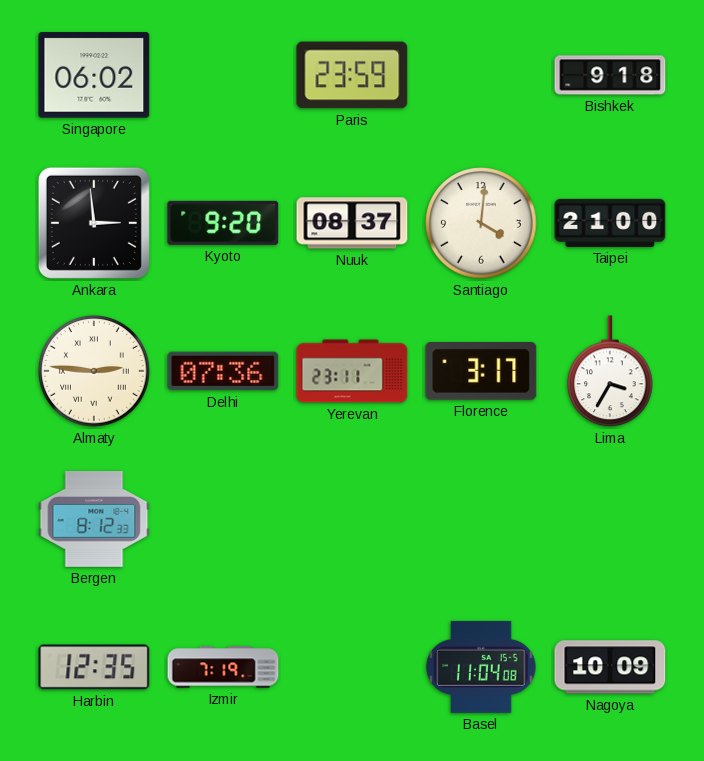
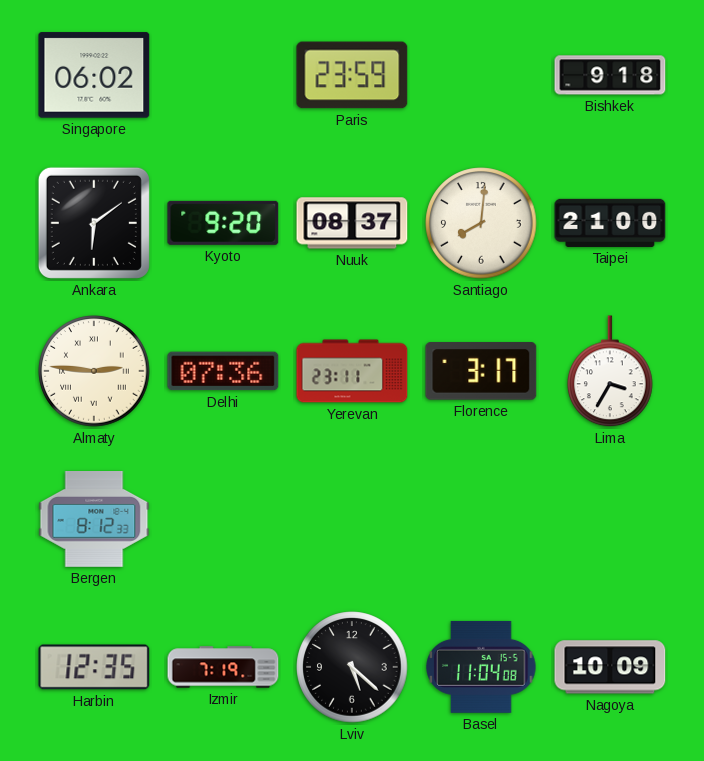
Ankara: 2:59 -> 6:09 (94, 223)
Santiago: 4:01 -> 8:01 (481, 223)
Lviv: none -> 5:22 (352, 667)
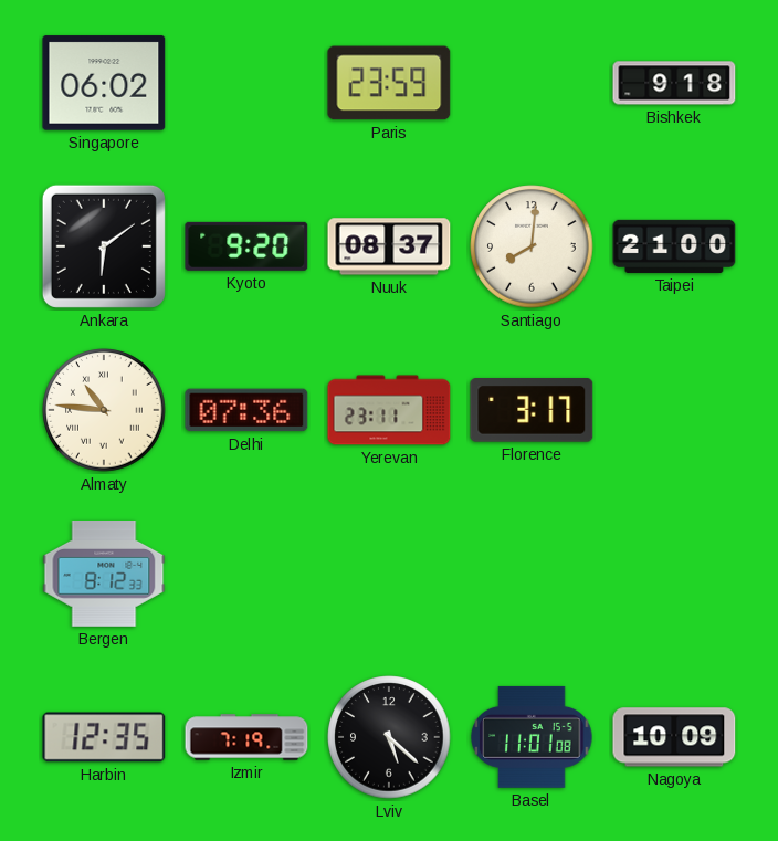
Almaty: 2:46 -> 10:46 (104, 410)
Lima: 3:35 -> none (610, 372)
Basel: 11:04 -> 11:01 (532, 737)
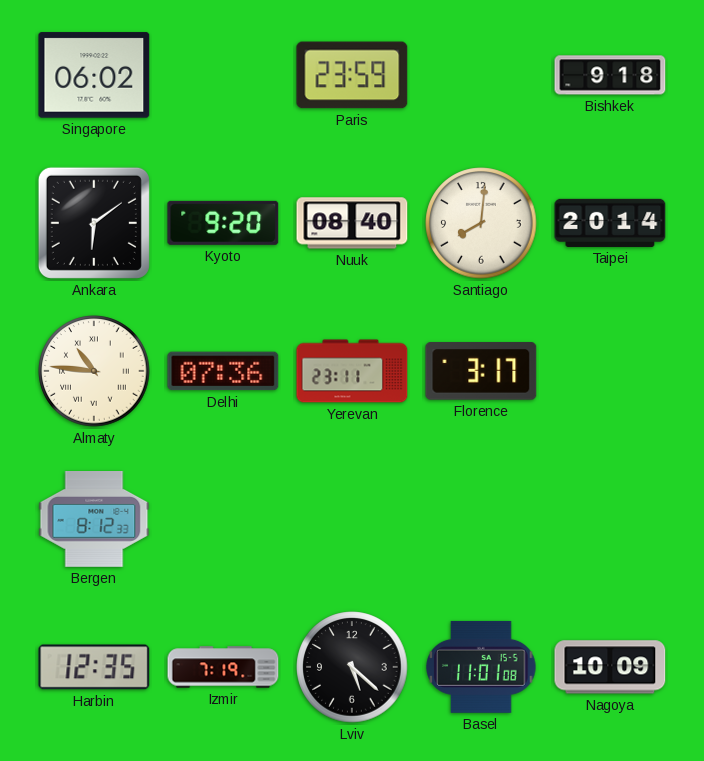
Nuuk: 08:37 -> 08:40 (352, 223)
Taipei: 21:00 -> 20:14 (610, 223)
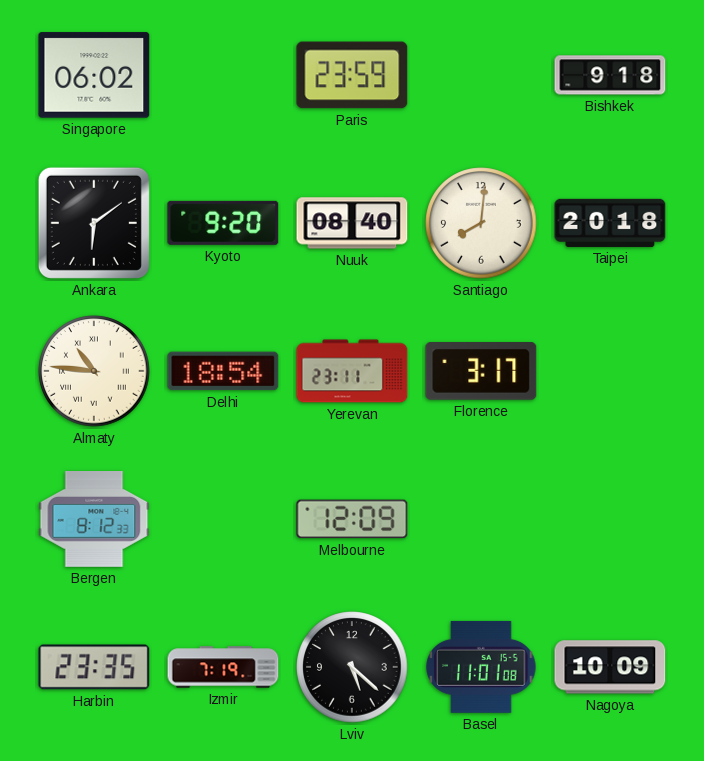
Taipei: 20:14 -> 20:18 (610, 223)
Delhi: 07:36 -> 18:54 (223, 371)
Melbourne: none -> 12:09 (352, 519)
Harbin: 12:35 -> 23:35 (94, 667)
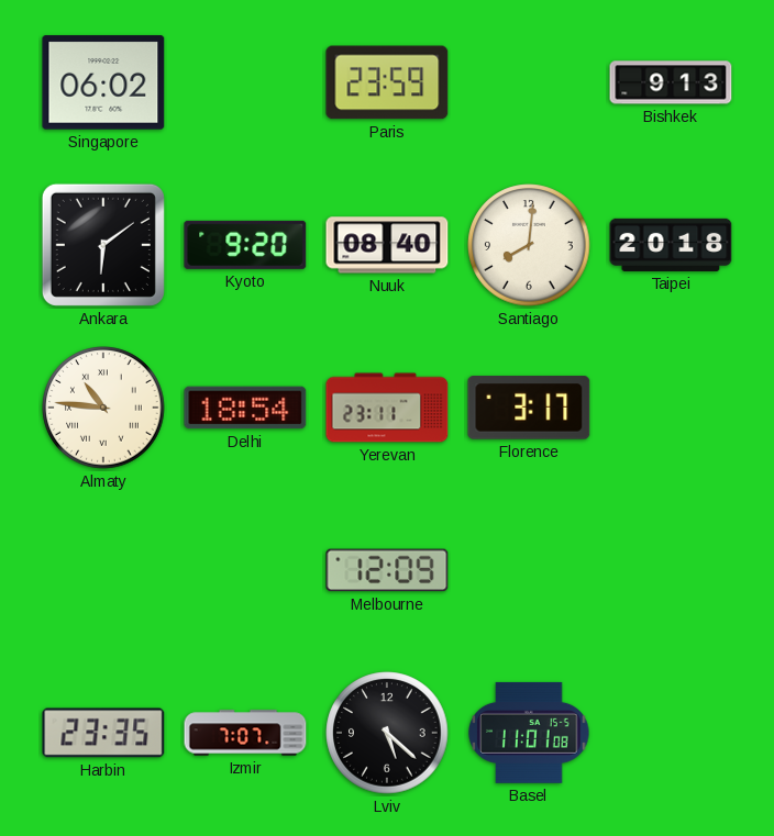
Bishkek: 9:18 -> 9:13 (671, 82)
Bergen: 8:12 -> none (94, 520)
Izmir: 7:19 -> 7:07 (245, 733)
Nagoya: 10:09 -> none (610, 667)
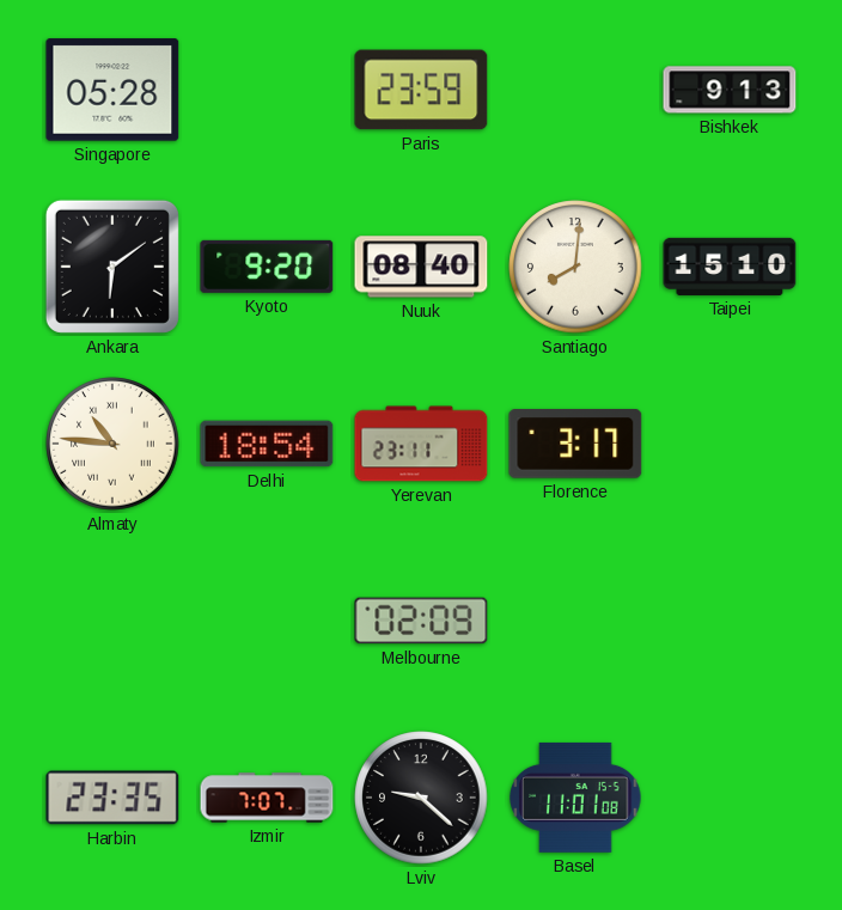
Singapore: 06:02 -> 05:28 (112, 90)
Taipei: 20:18 -> 15:10 (730, 267)
Melbourne: 12:09 -> 02:09 (421, 621)
Lviv: 5:22 -> 9:22 (421, 798)
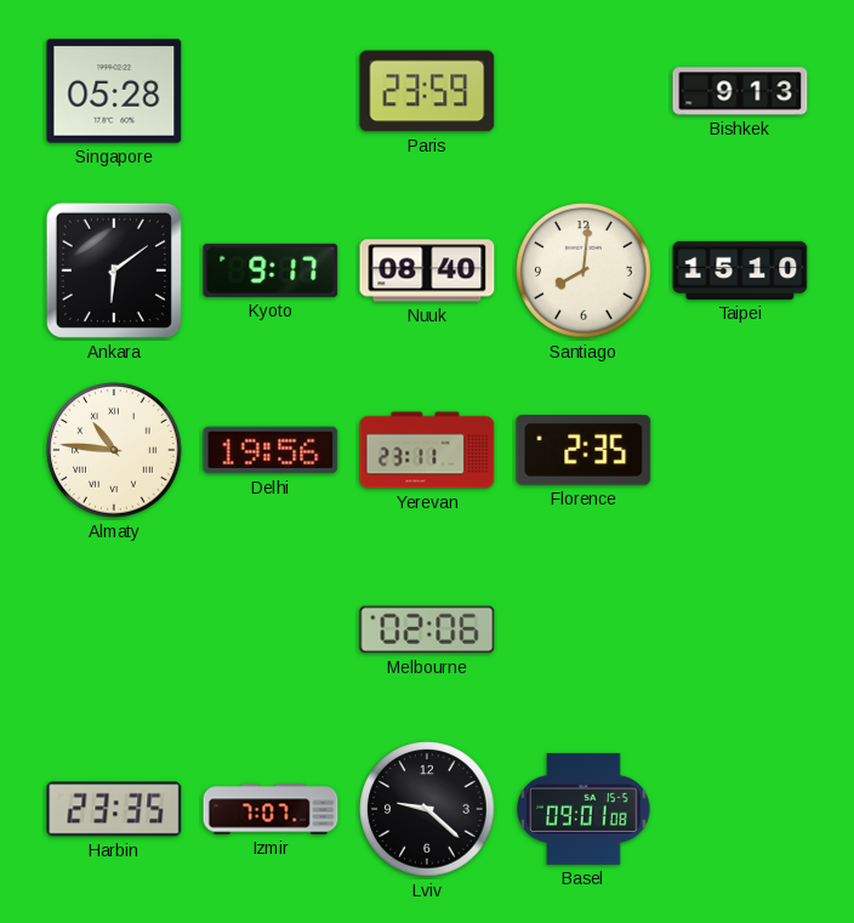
Kyoto: 9:20 -> 9:17 (271, 270)
Delhi: 18:54 -> 19:56 (271, 450)
Florence: 3:17 -> 2:35 (583, 450)
Melbourne: 02:09 -> 02:06 (427, 629)
Basel: 11:01 -> 09:01 (583, 809)
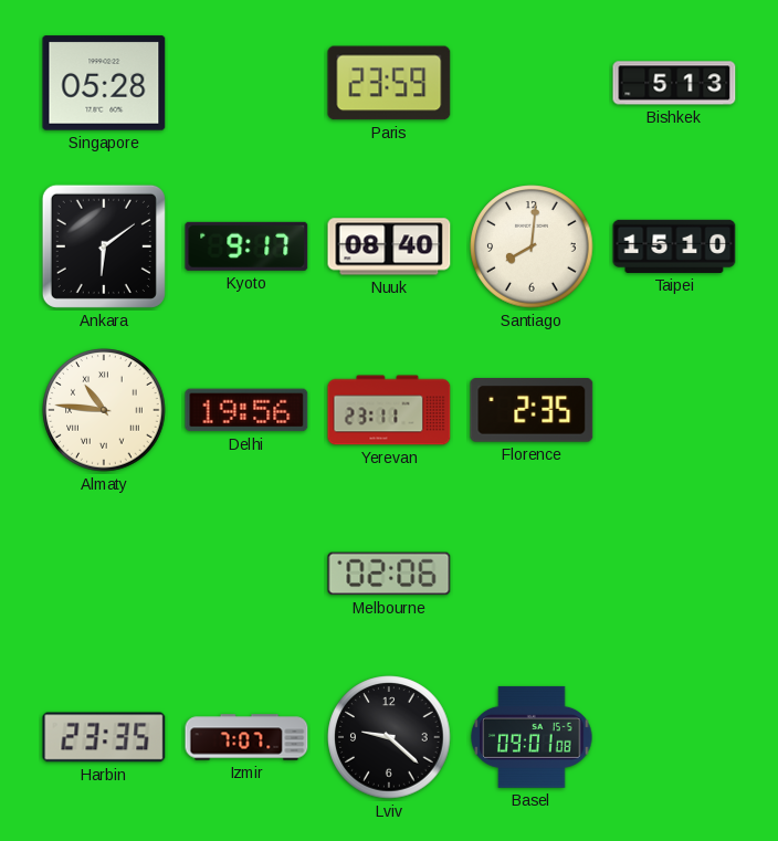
Bishkek: 9:13 -> 5:13 (674, 83)
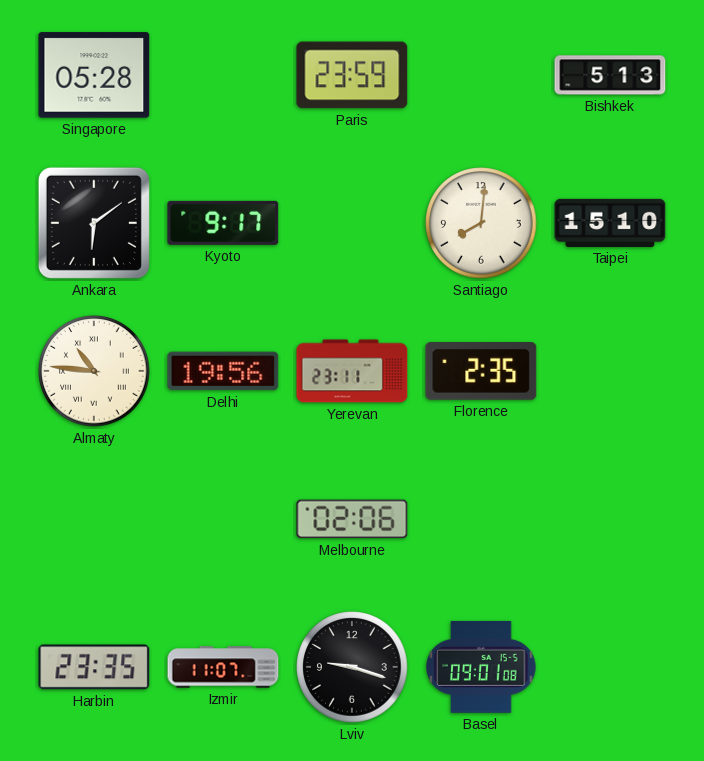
Nuuk: 08:40 -> none (389, 246)
Izmir: 7:07 -> 11:07 (223, 667)
Lviv: 9:22 -> 9:18 (352, 667)
